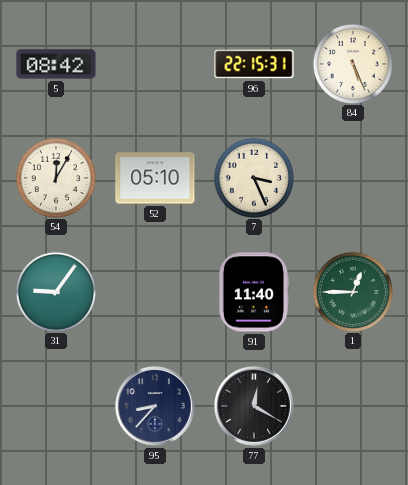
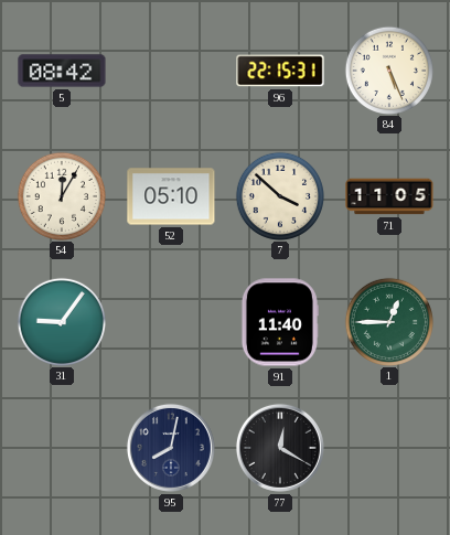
7: 3:26 -> 3:52 (279, 195)
71: none -> 11:05 (389, 196)
95: 8:37 -> 8:02 (171, 448)
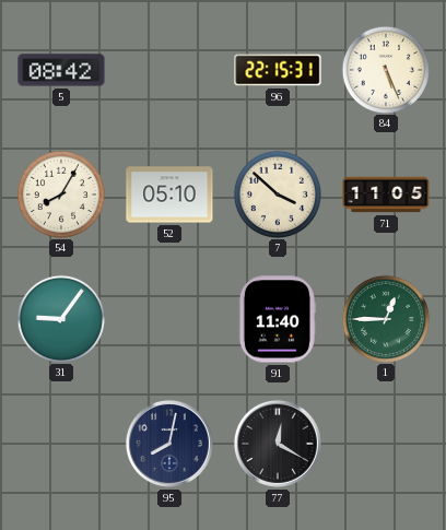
54: 12:05 -> 8:05 (60, 193)
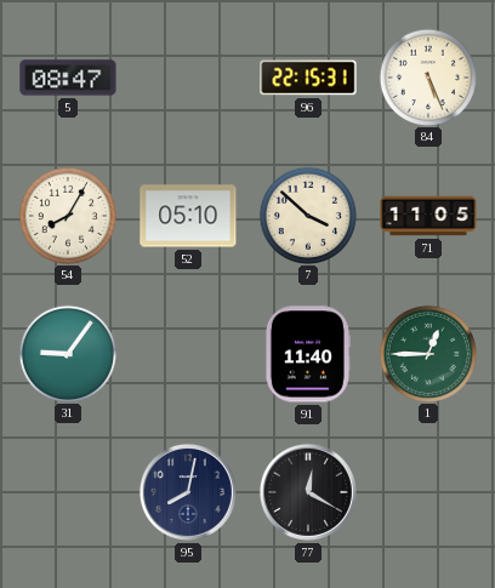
5: 08:42 -> 08:47 (68, 78)
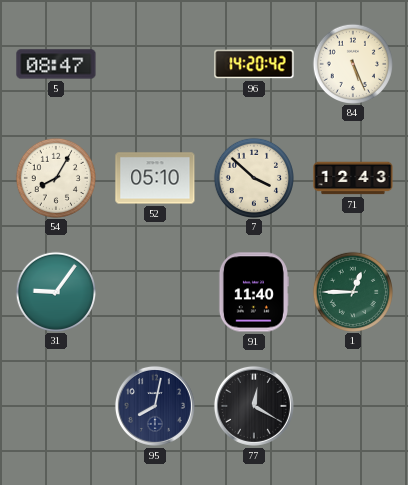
96: 22:15 -> 14:20 (254, 64)
71: 11:05 -> 12:43 (353, 178)
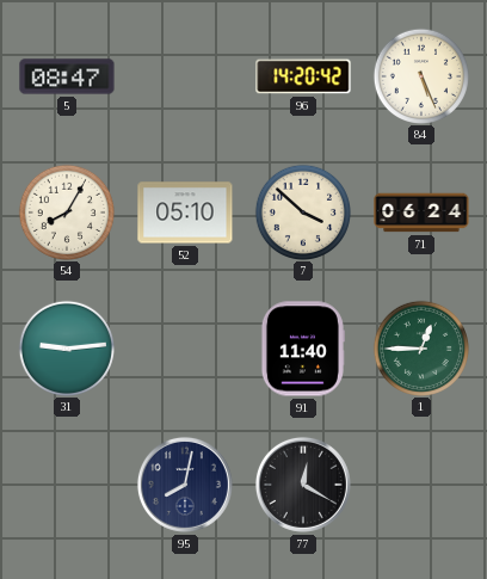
71: 12:43 -> 06:24 (421, 212)
31: 9:06 -> 9:14 (66, 347)
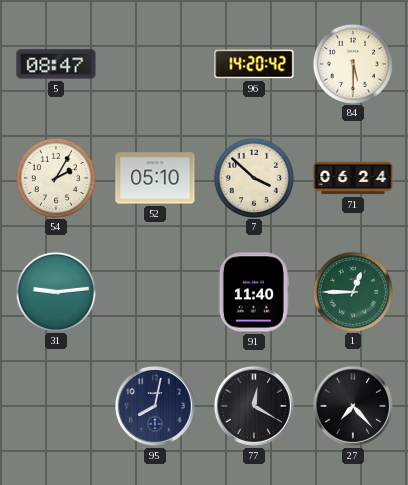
84: 5:26 -> 5:30 (352, 63)
54: 8:05 -> 2:05 (55, 177)
27: none -> 7:23 (353, 406)
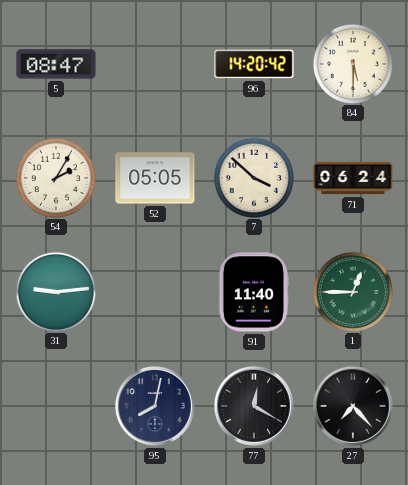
52: 05:10 -> 05:05 (155, 178)
